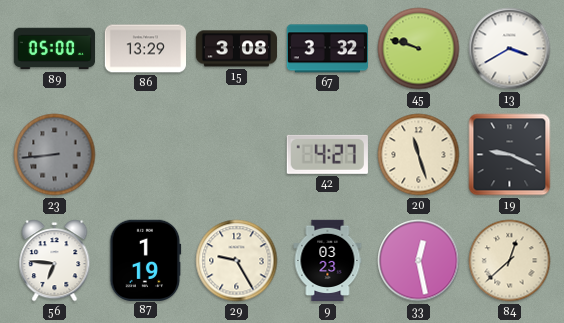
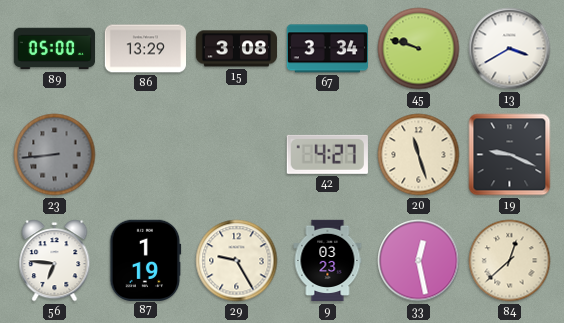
67: 3:32 -> 3:34 (327, 49)
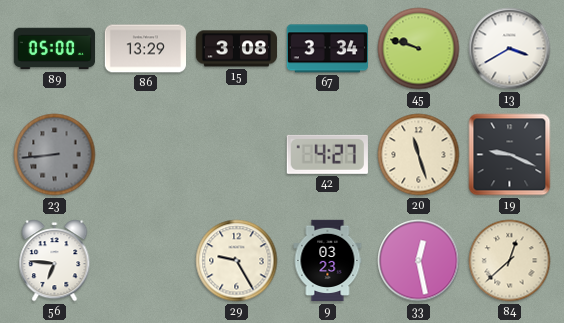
87: 1:19 -> none (146, 260)
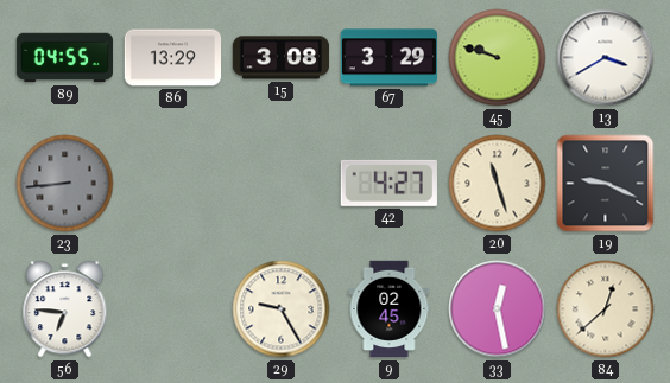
89: 05:00 -> 04:55 (65, 58)
67: 3:34 -> 3:29 (388, 58)
9: 03:23 -> 02:45 (390, 309)
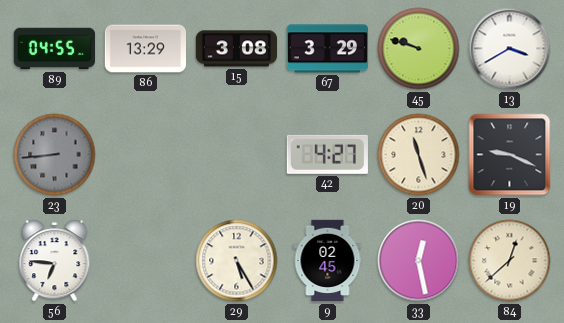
29: 9:25 -> 5:25 (237, 261)
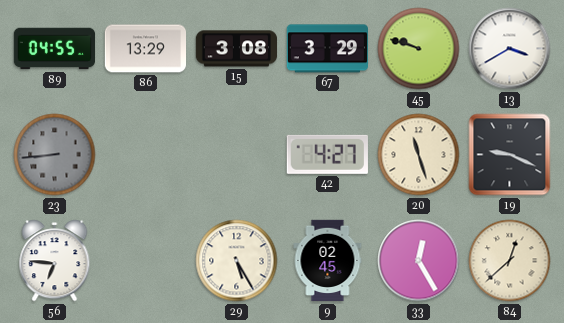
33: 12:28 -> 12:25 (419, 261)
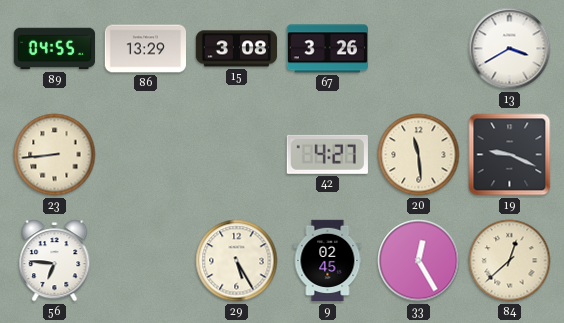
67: 3:29 -> 3:26 (327, 49)
45: 9:48 -> none (419, 49)
23 dial: grey -> cream (55, 155)
20: 11:27 -> 11:29 (419, 155)
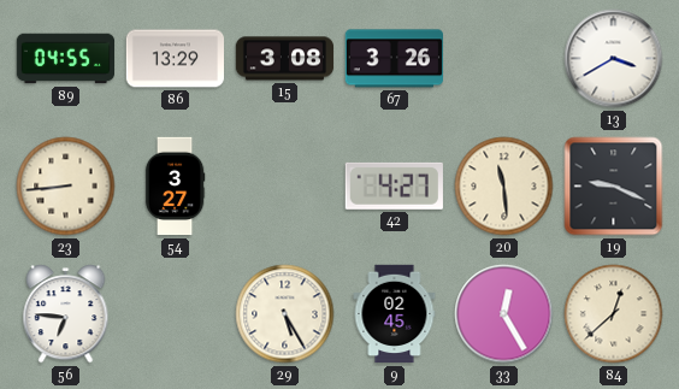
54: none -> 3:27 (175, 187)
